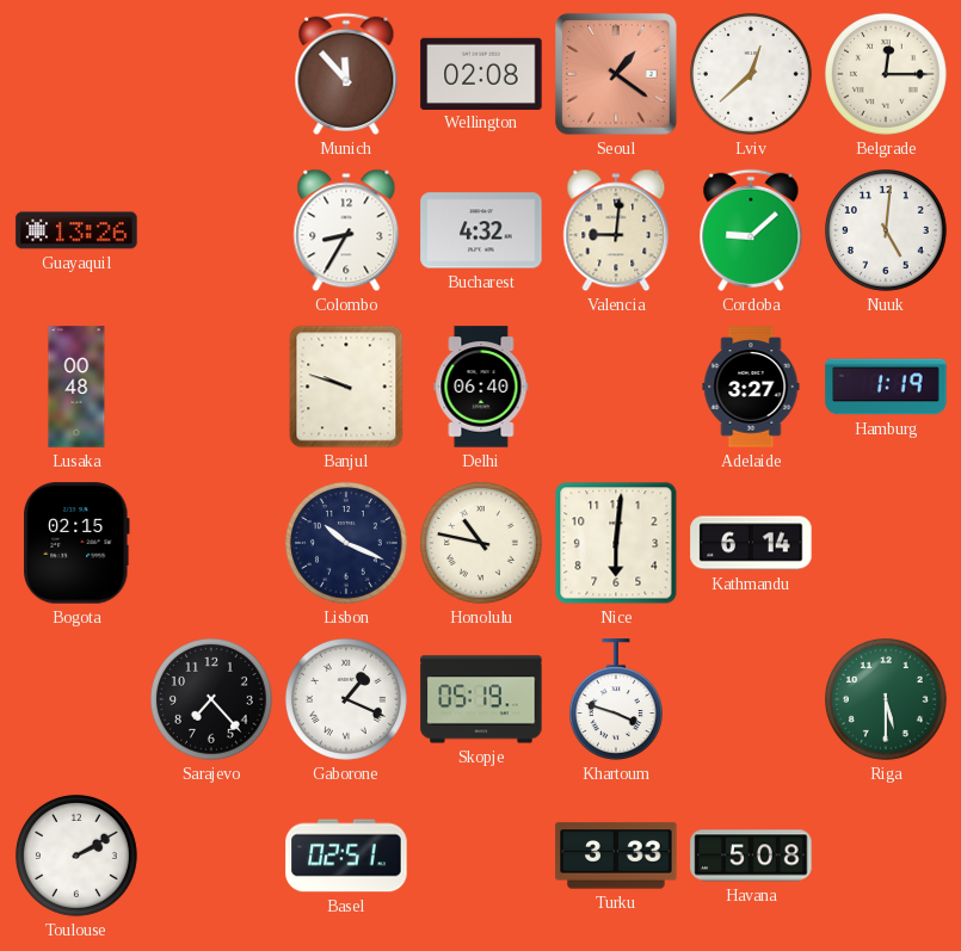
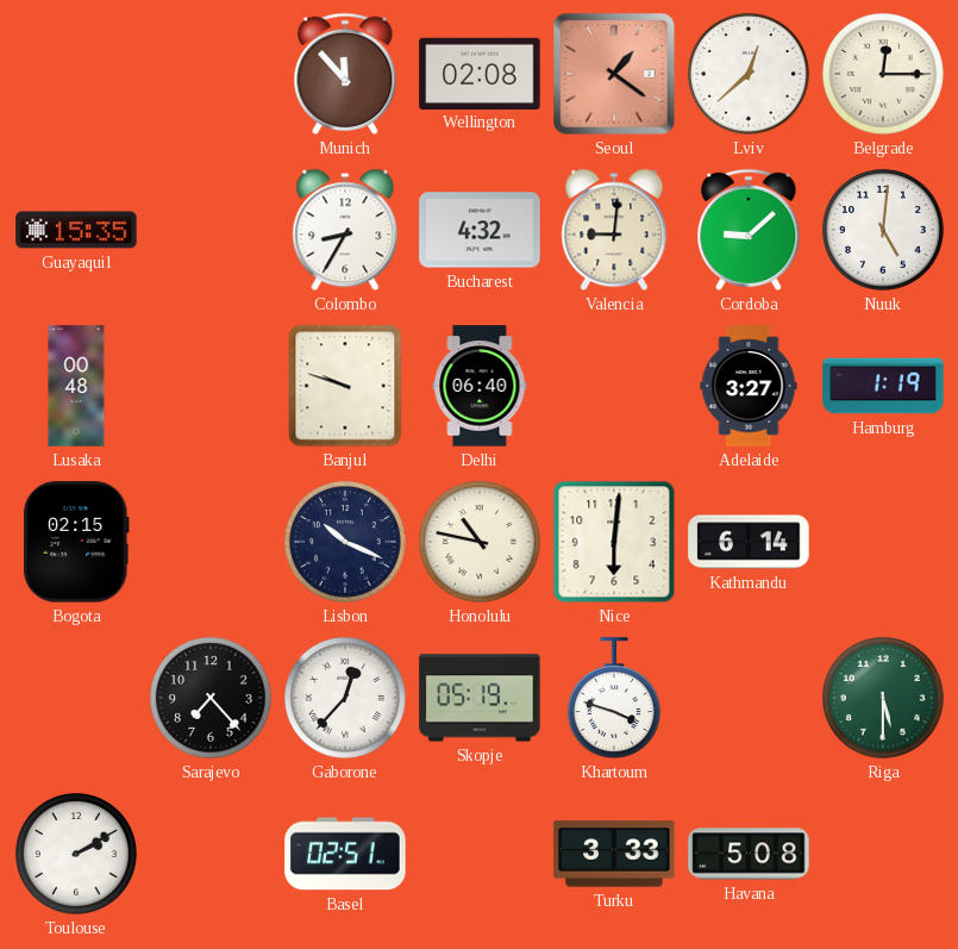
Guayaquil: 13:26 -> 15:35 (76, 230)
Gaborone: 1:19 -> 12:37 (345, 698)
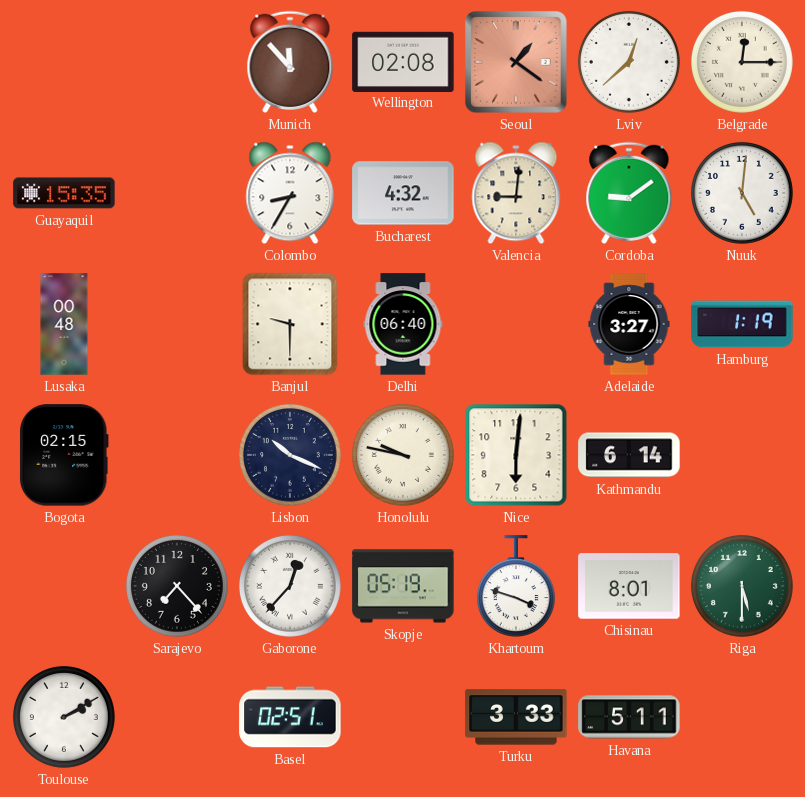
Cordoba: 9:08 -> 9:09 (629, 193)
Banjul: 9:48 -> 9:30 (290, 324)
Honolulu: 10:47 -> 9:47 (403, 455)
Chisinau: none -> 8:01 (629, 586)
Havana: 5:08 -> 5:11 (629, 717)
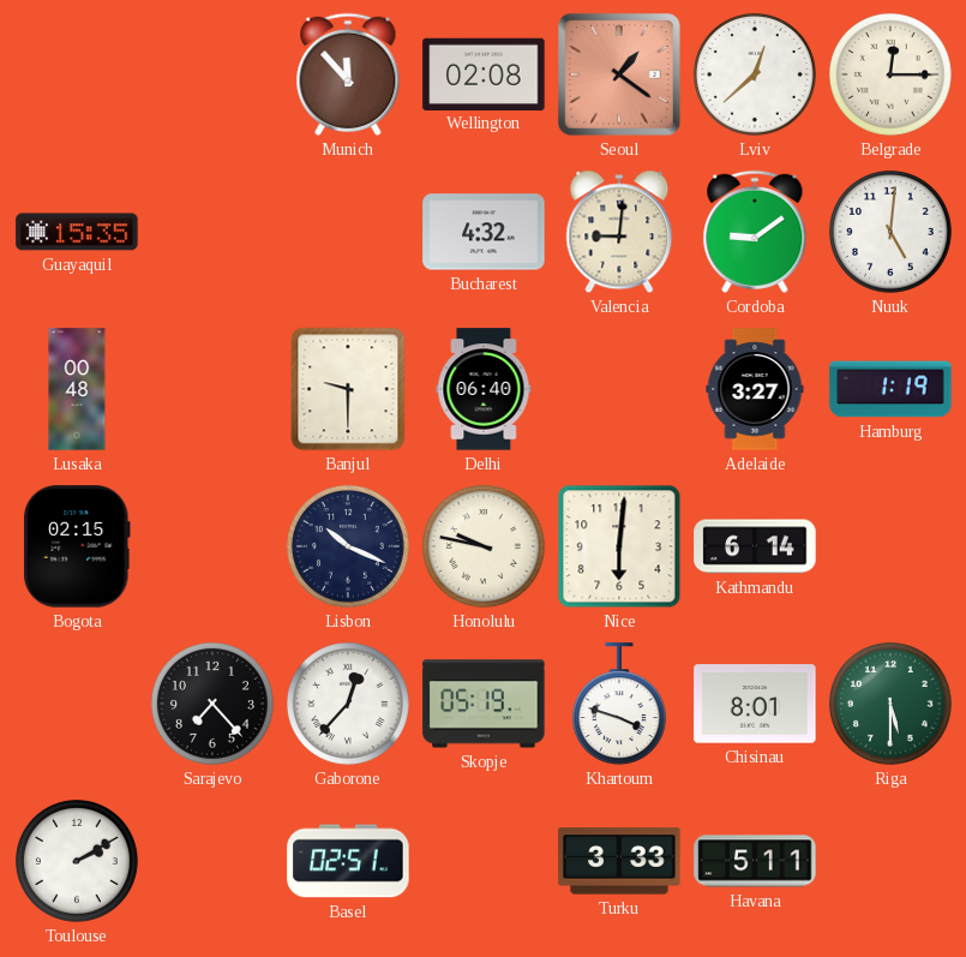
Colombo: 8:35 -> none (290, 193)
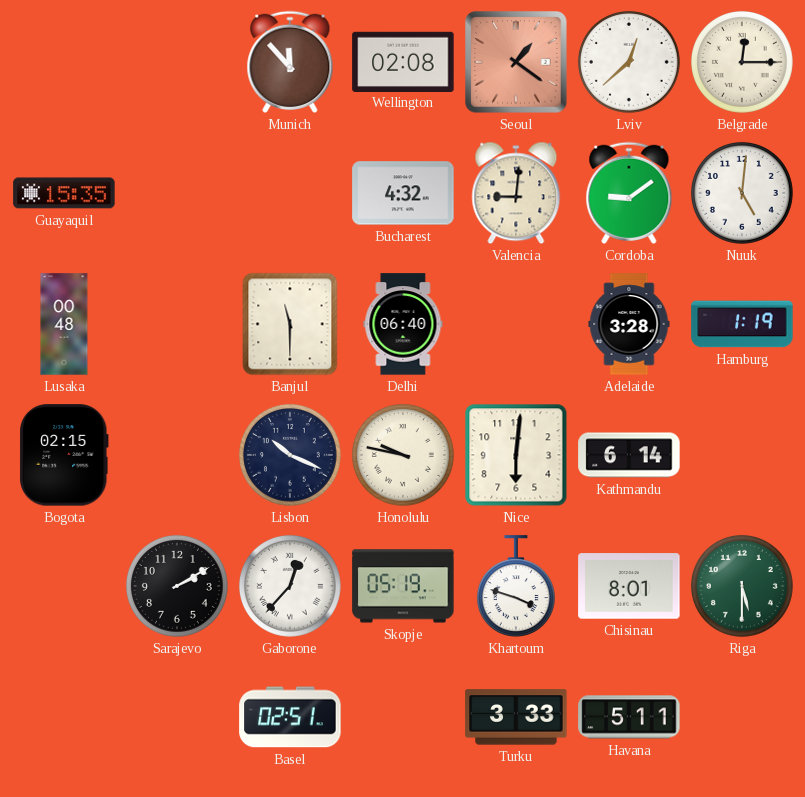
Banjul: 9:30 -> 11:30 (290, 324)
Adelaide: 3:27 -> 3:28 (629, 324)
Sarajevo: 7:23 -> 2:10 (177, 586)
Toulouse: 2:10 -> none (77, 861)
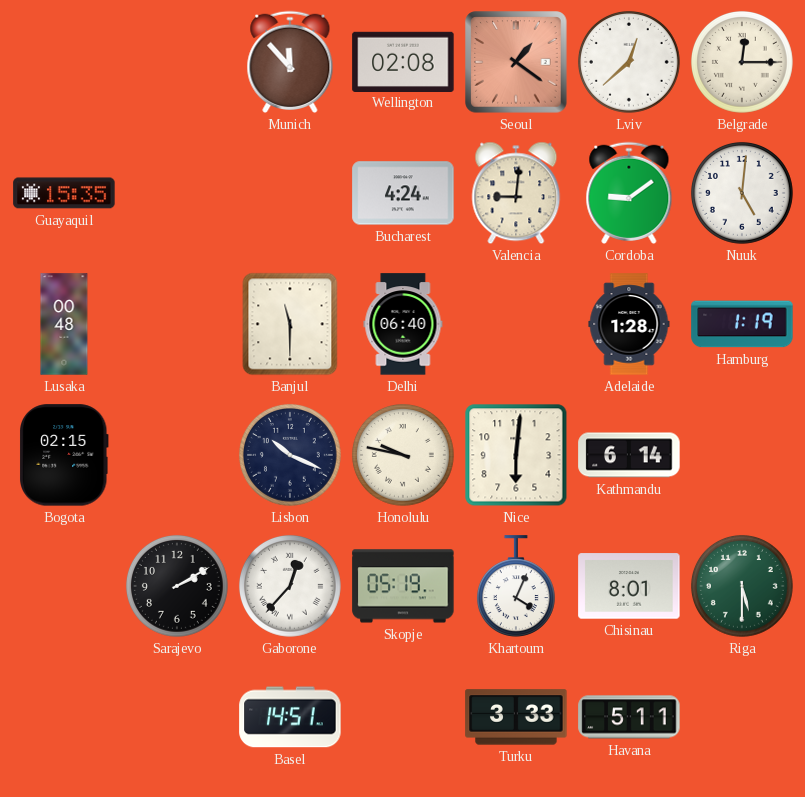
Bucharest: 4:32 -> 4:24 (403, 193)
Adelaide: 3:28 -> 1:28 (629, 324)
Khartoum: 3:48 -> 4:04 (516, 586)
Basel: 02:51 -> 14:51 (290, 717)
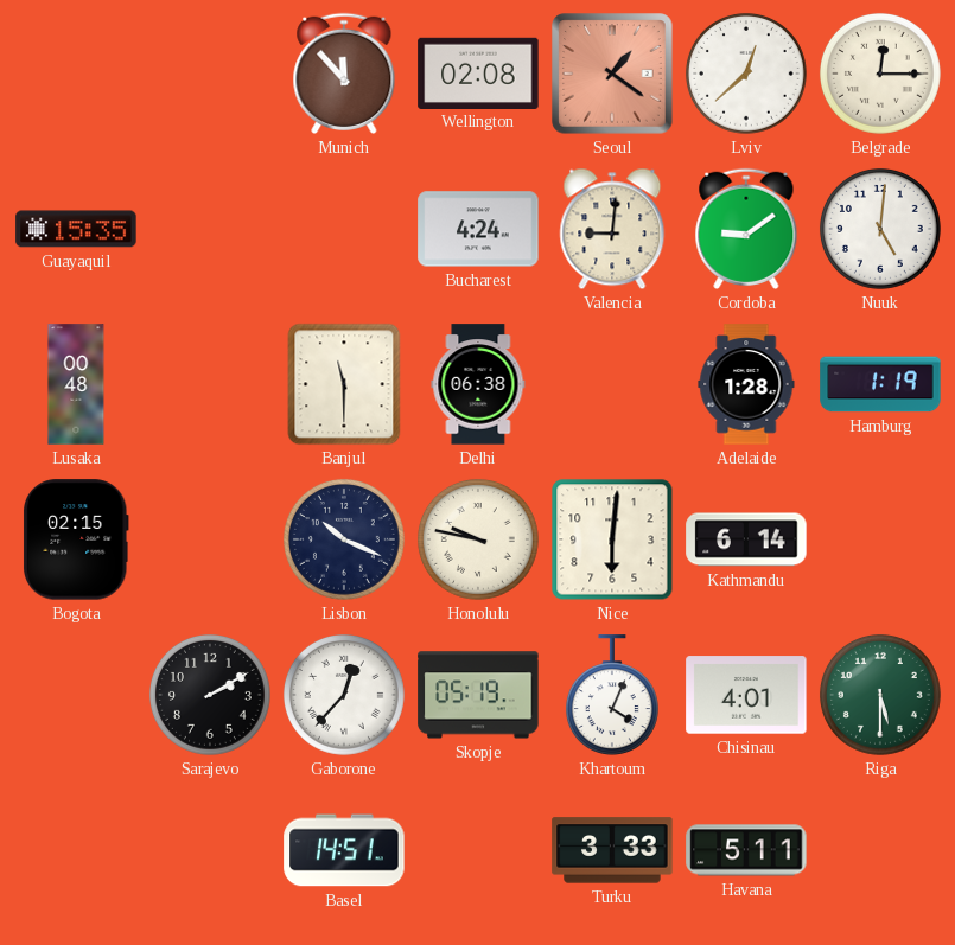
Delhi: 06:40 -> 06:38 (478, 384)
Chisinau: 8:01 -> 4:01 (746, 695)
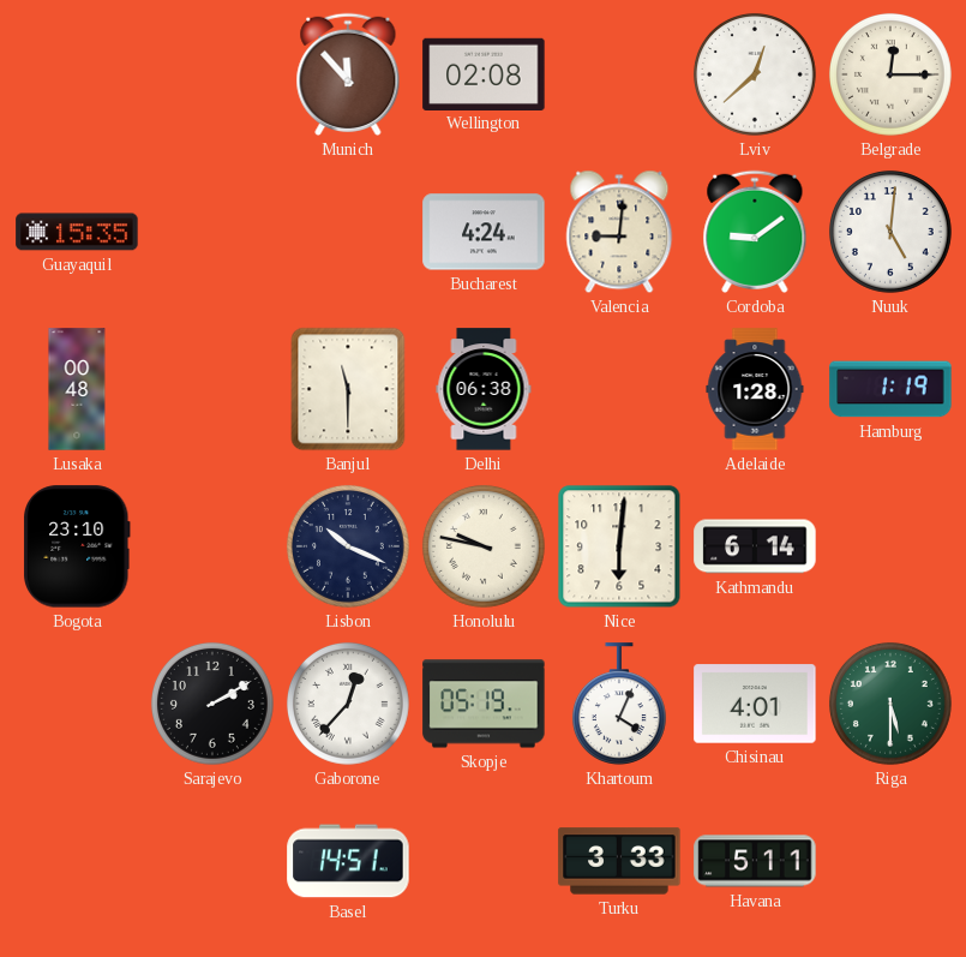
Seoul: 1:21 -> none (612, 74)
Bogota: 02:15 -> 23:10 (77, 546)
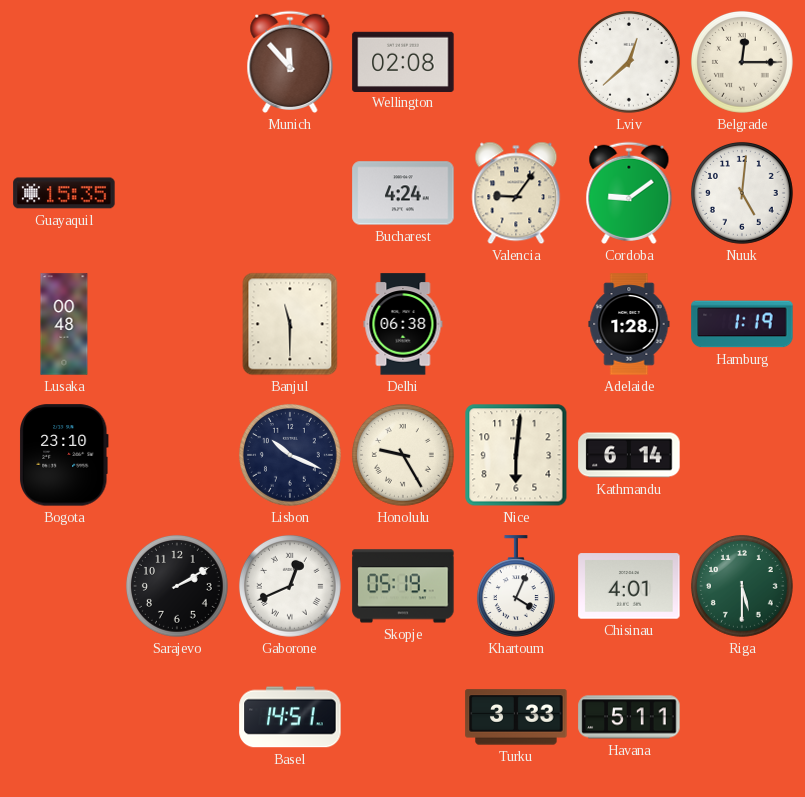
Valencia: 9:01 -> 9:06 (516, 193)
Honolulu: 9:47 -> 9:25 (403, 455)
Gaborone: 12:37 -> 12:41 (290, 586)
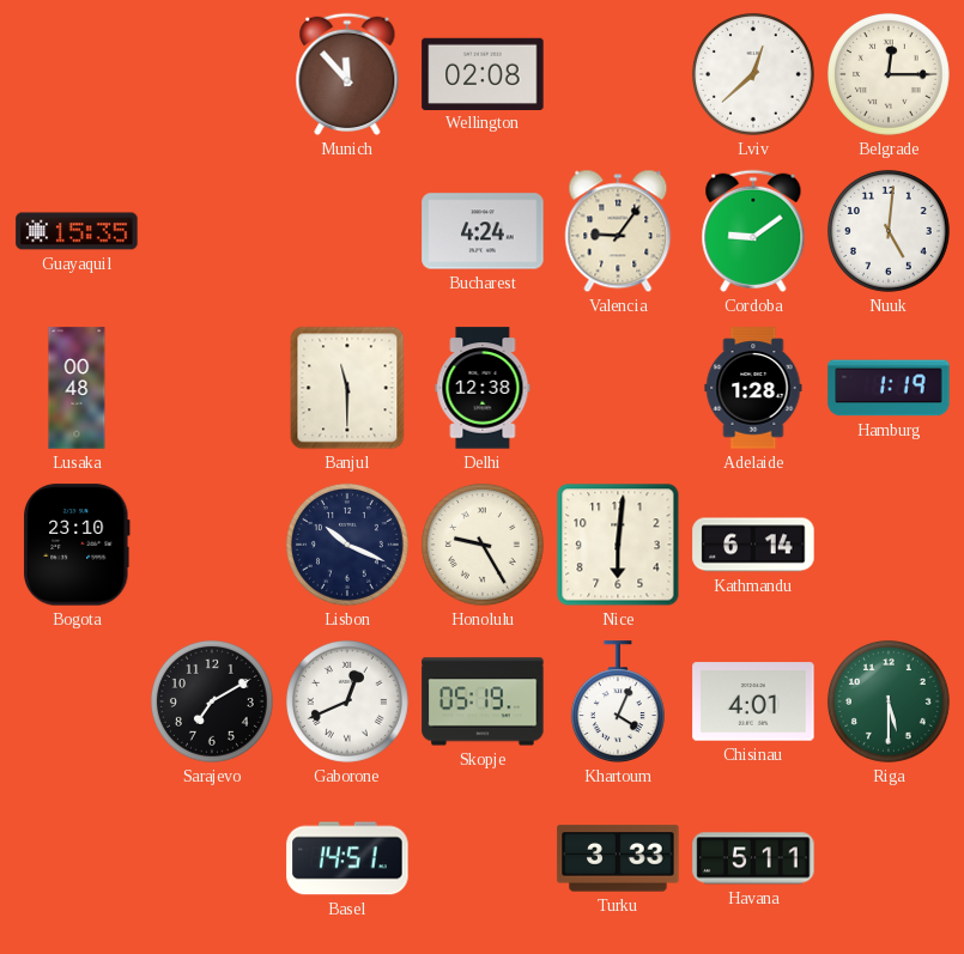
Delhi: 06:38 -> 12:38 (483, 388)
Sarajevo: 2:10 -> 7:10 (212, 701)
